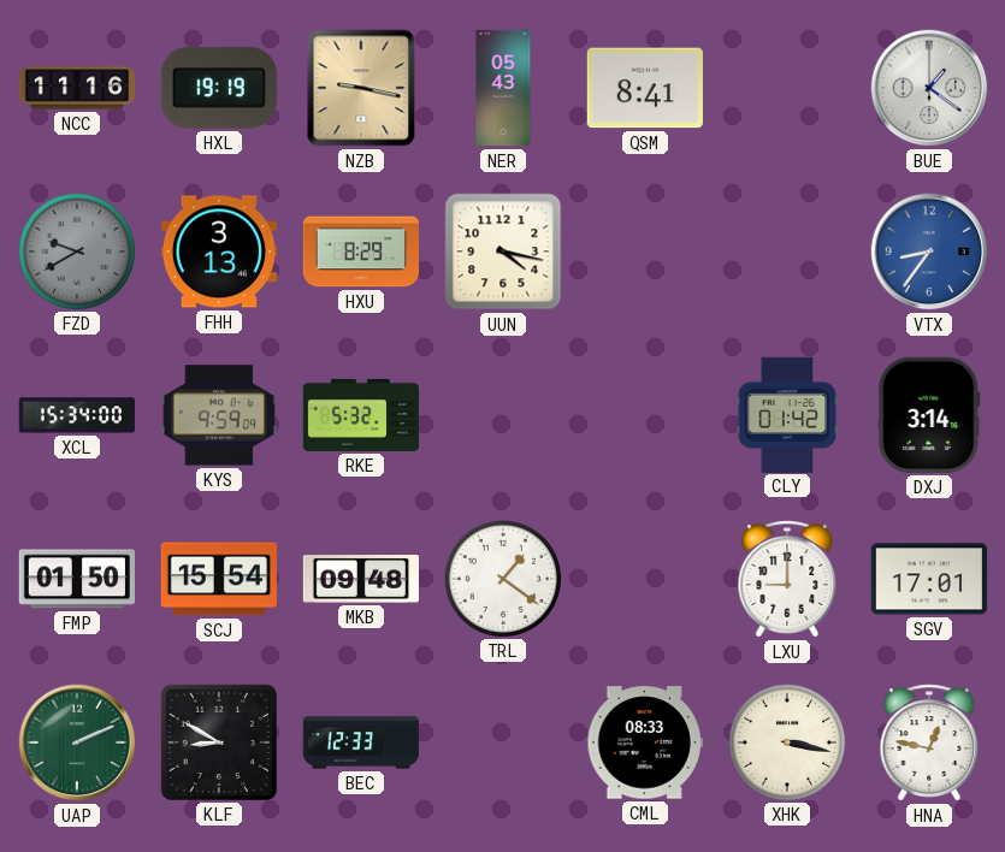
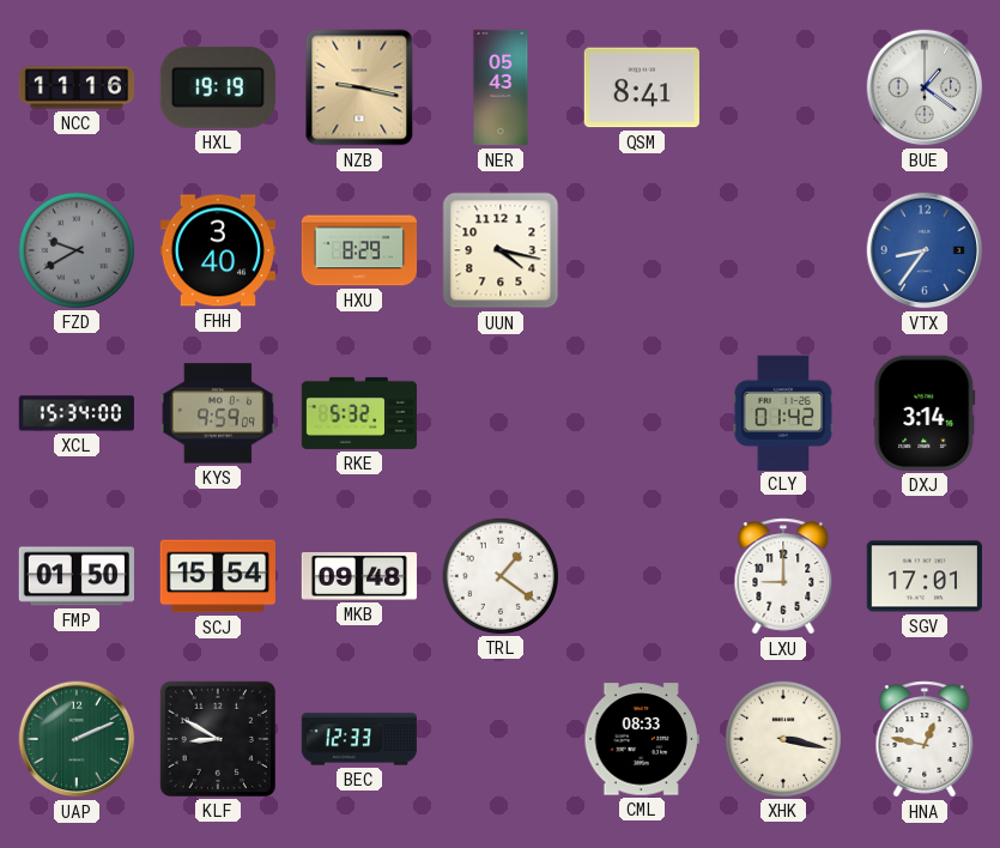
FHH: 3:13 -> 3:40 (217, 250)
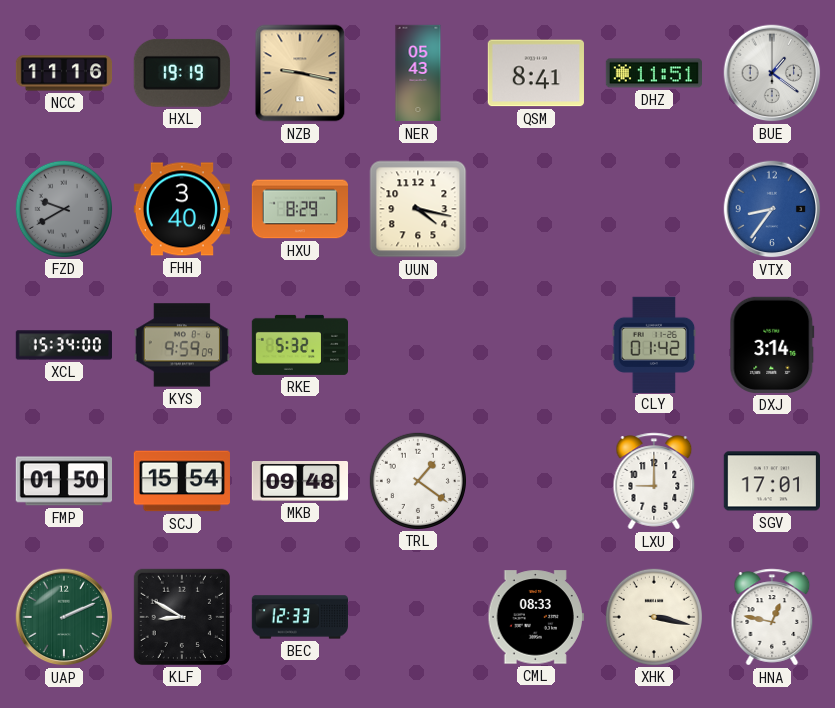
DHZ: none -> 11:51 (653, 73)
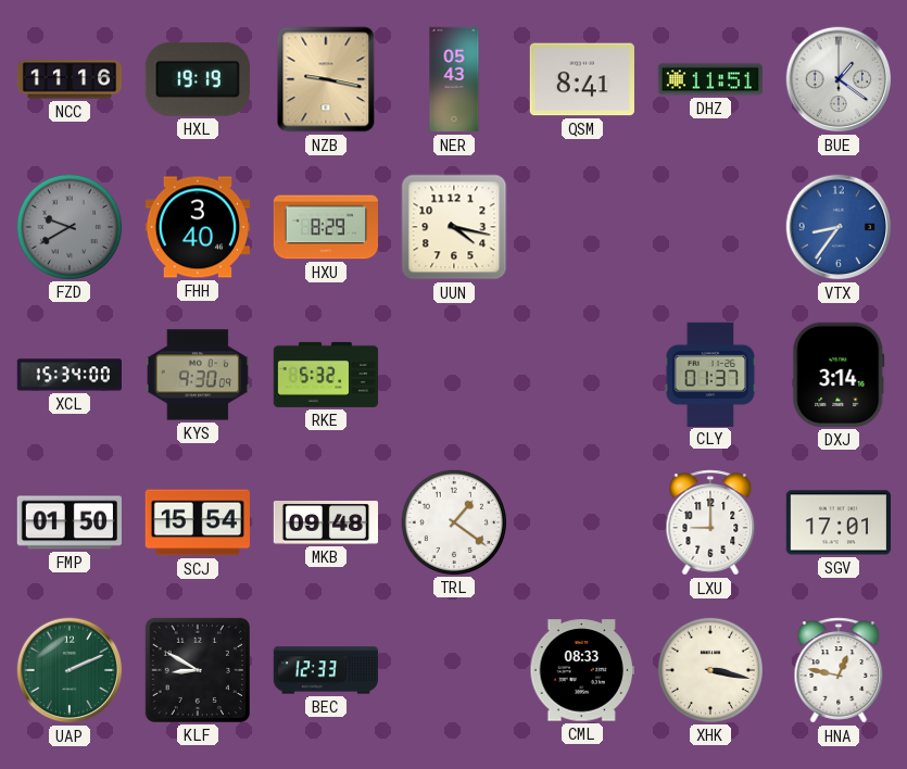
KYS: 9:59 -> 9:30 (198, 375)
CLY: 01:42 -> 01:37 (710, 374)
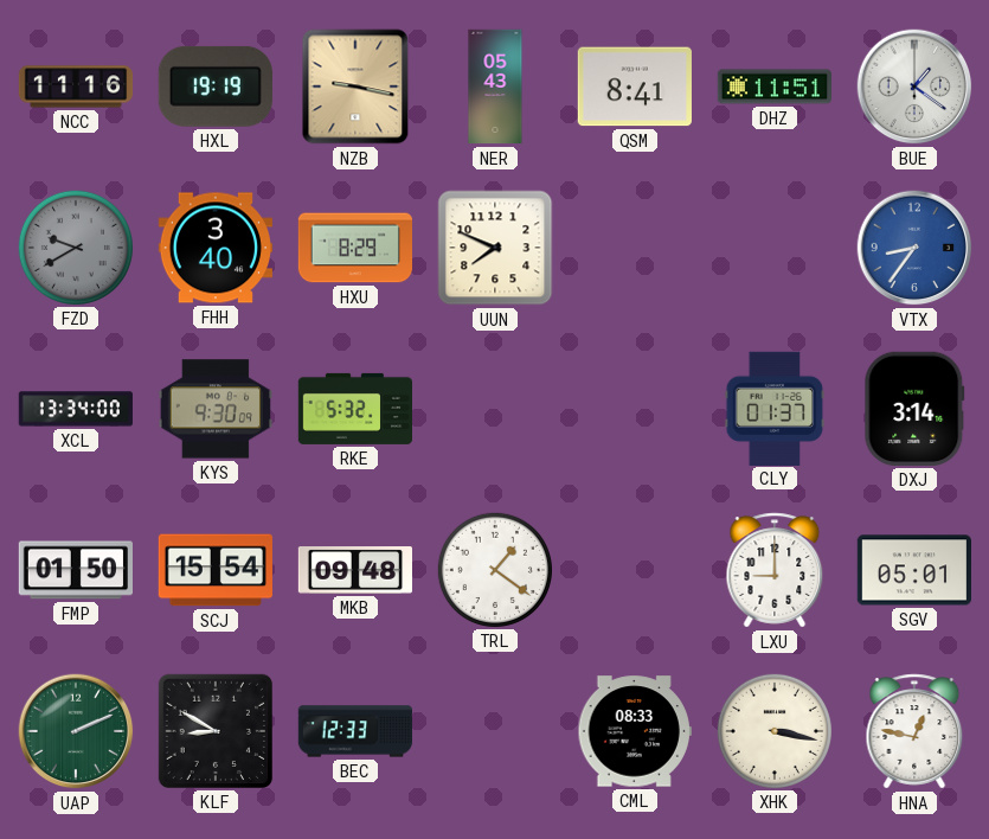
UUN: 4:17 -> 7:49 (495, 248)
XCL: 15:34 -> 13:34 (76, 409)
SGV: 17:01 -> 05:01 (913, 570)
